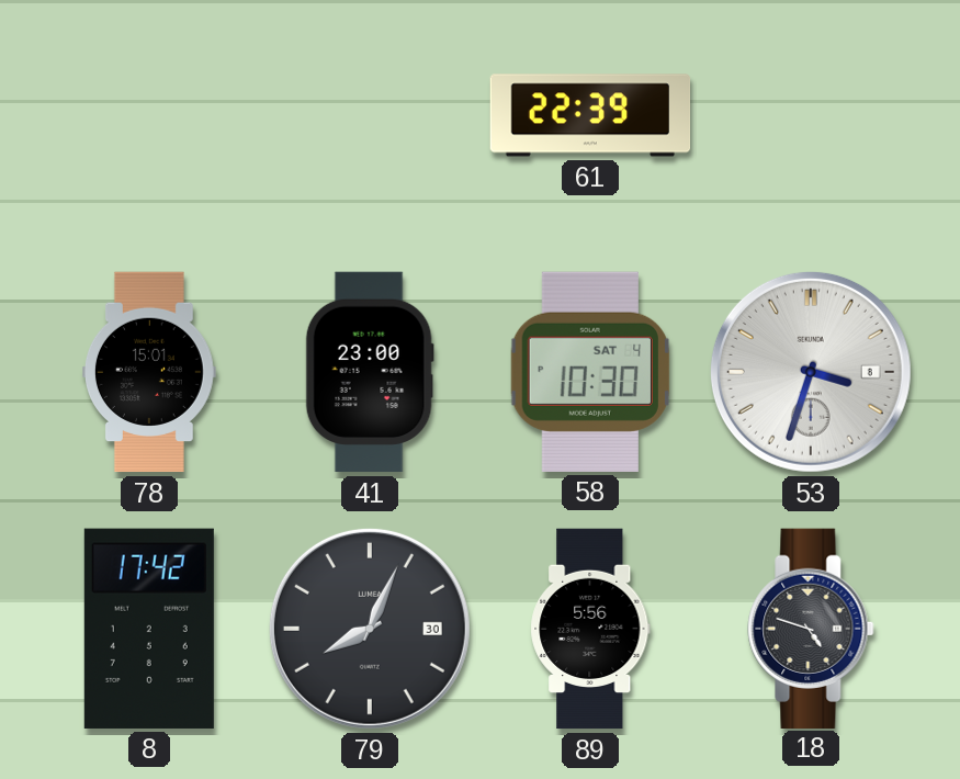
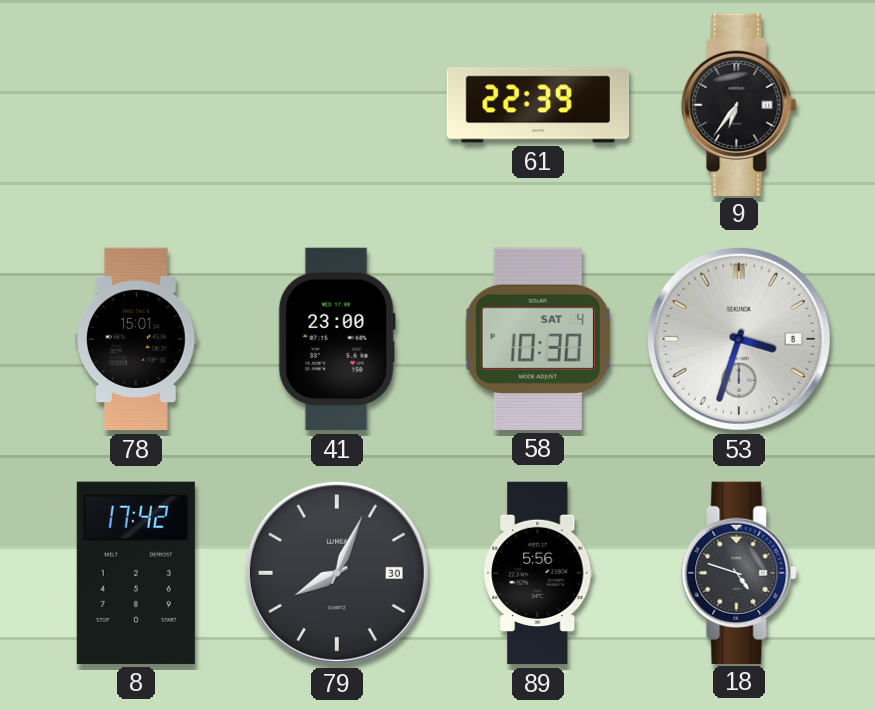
9: none -> 6:36 (739, 104)
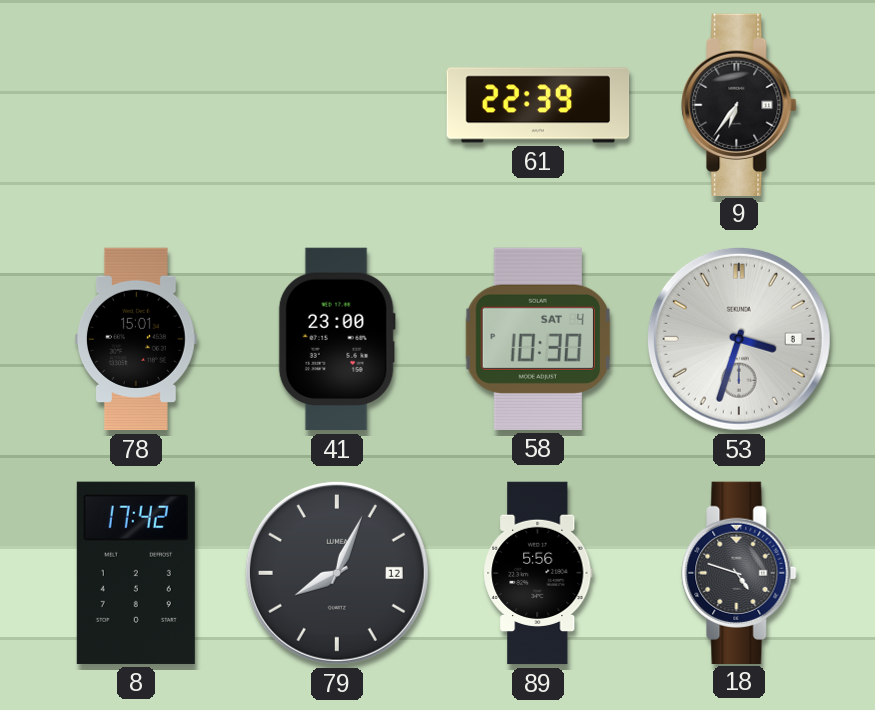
79 date: 30 -> 12 (337, 573)
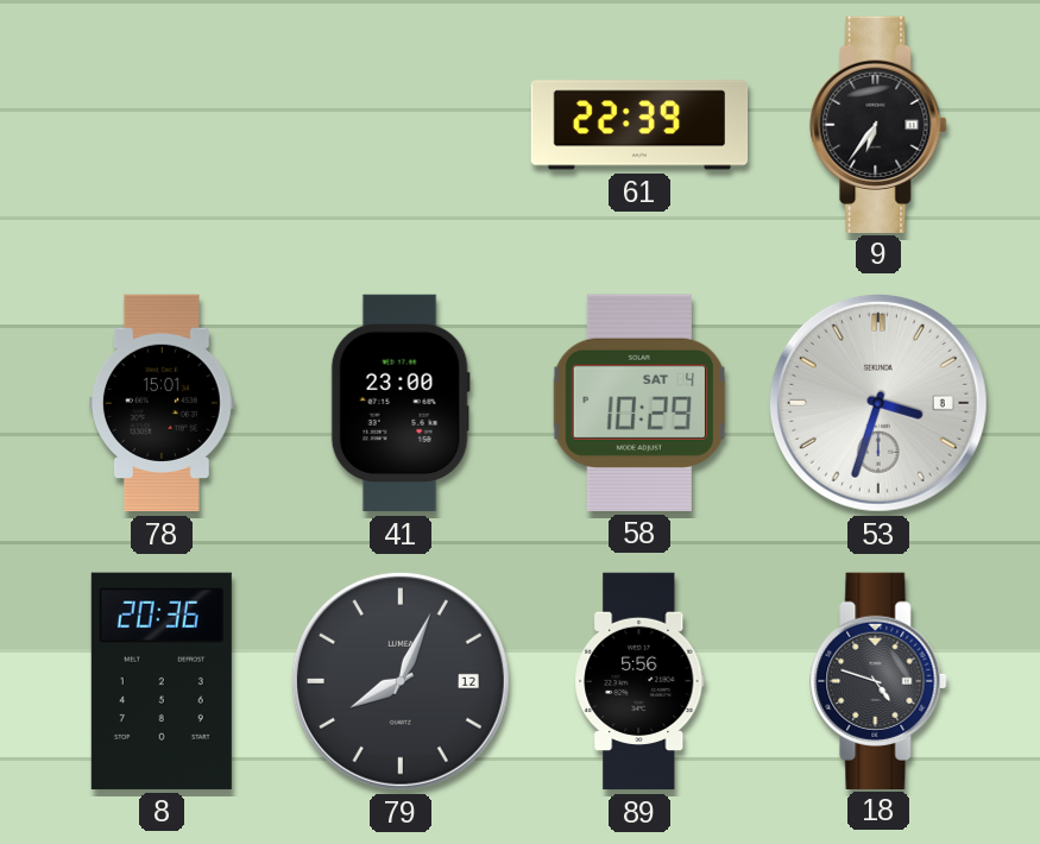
58: 10:30 -> 10:29 (639, 403)
8: 17:42 -> 20:36 (162, 681)
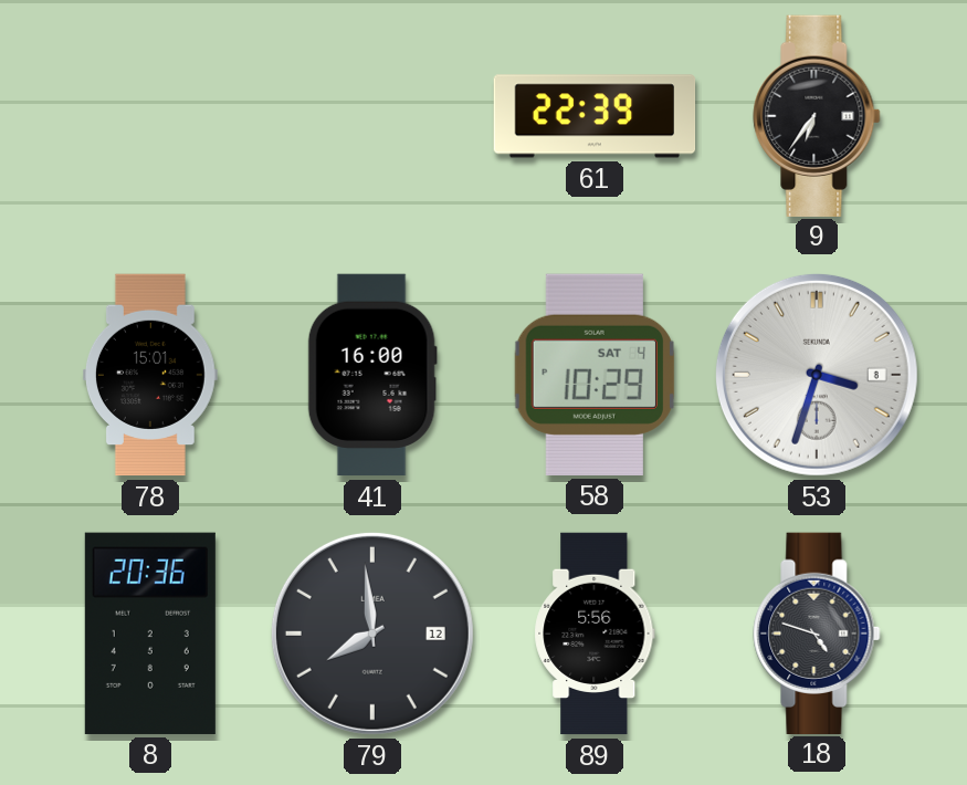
41: 23:00 -> 16:00 (372, 375)
79: 8:04 -> 7:59 (372, 634)
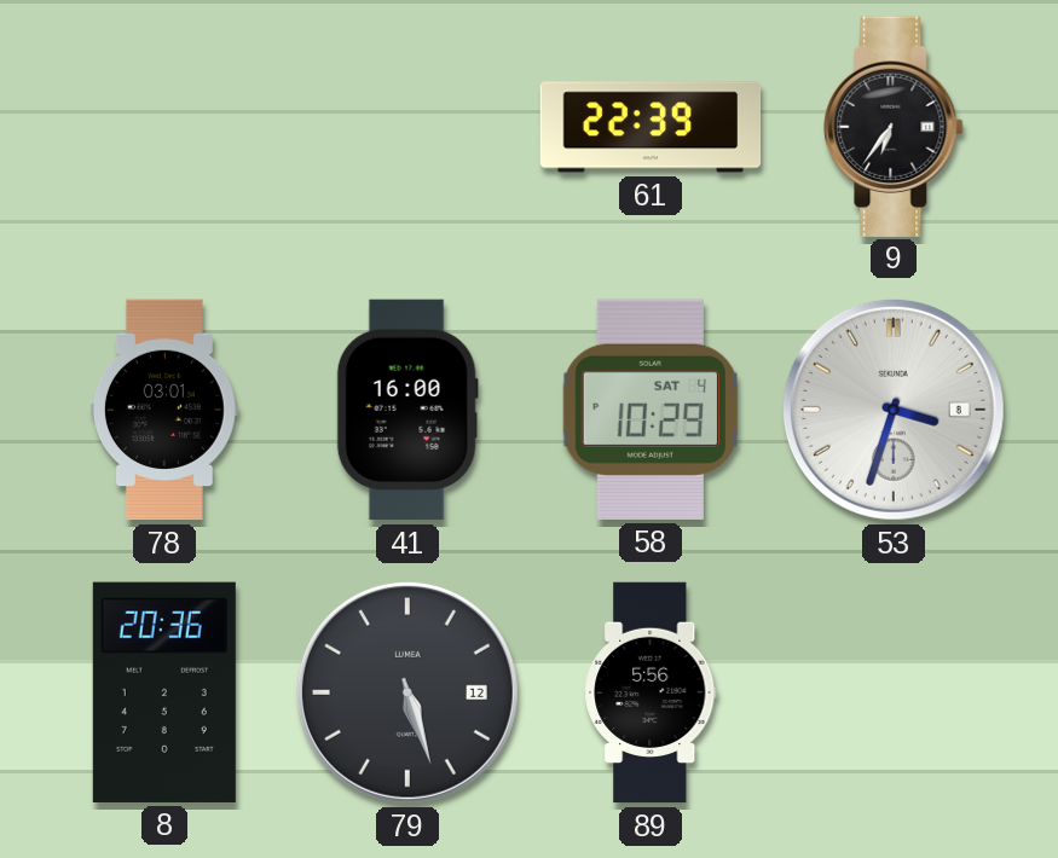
78: 15:01 -> 03:01 (164, 410)
79: 7:59 -> 5:27 (407, 692)
18: 4:48 -> none (817, 632)
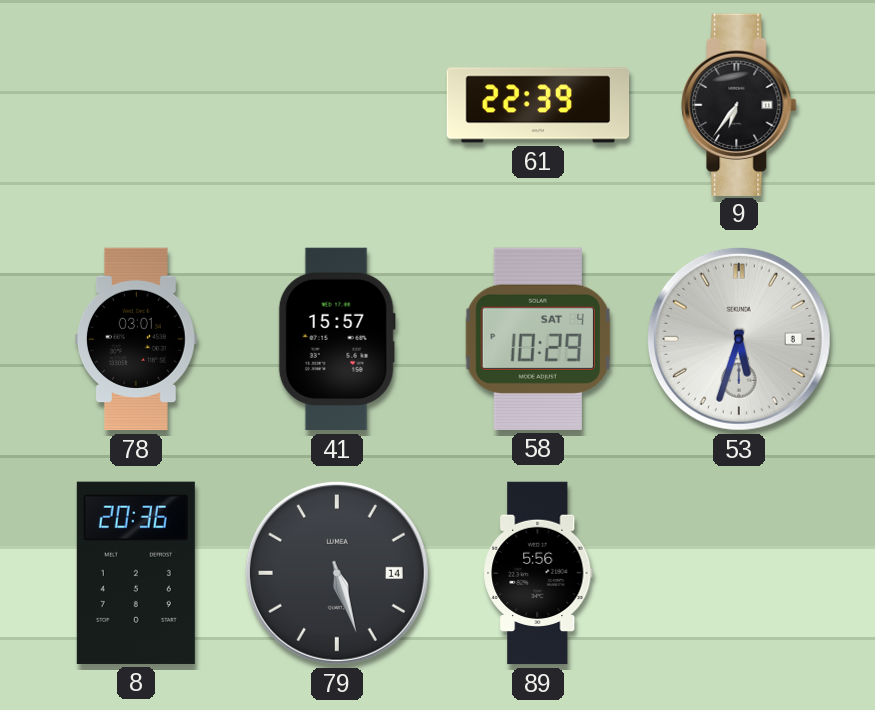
41: 16:00 -> 15:57 (337, 339)
53: 3:33 -> 5:33 (739, 339)
79 date: 12 -> 14 (337, 573)
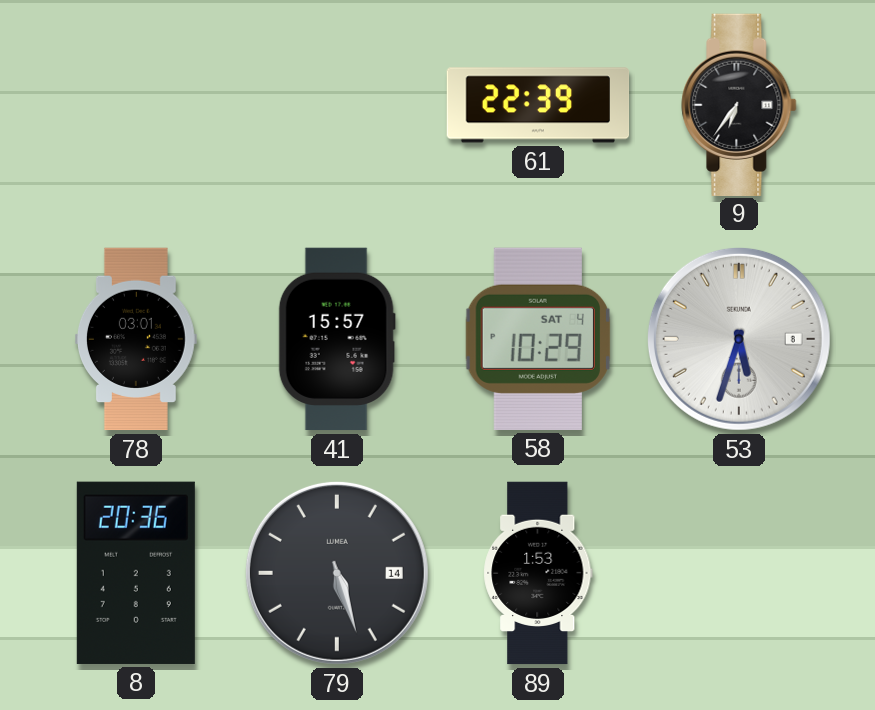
89: 5:56 -> 1:53 (538, 573)
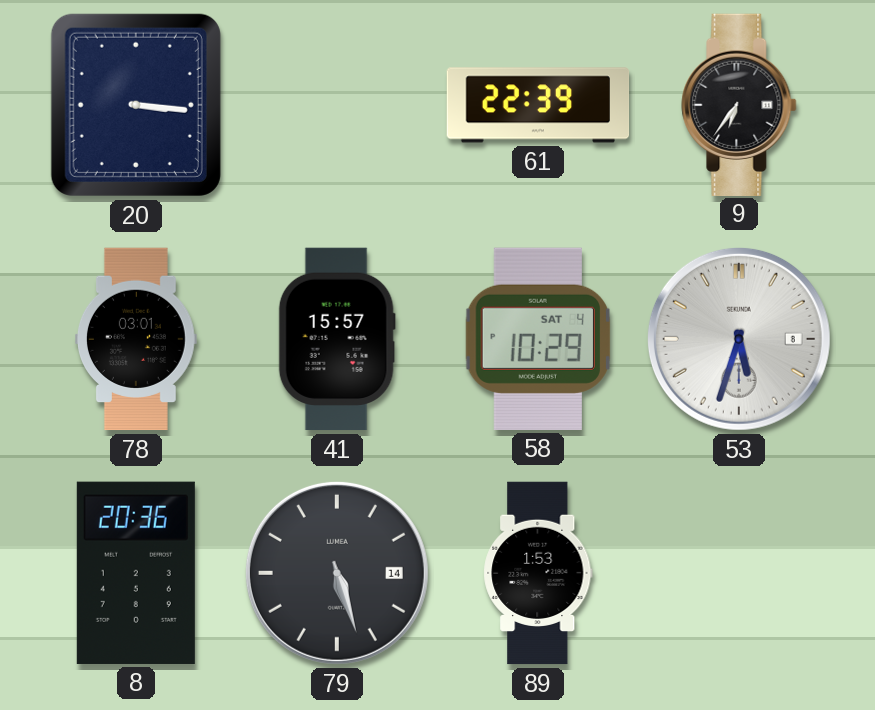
20: none -> 3:16 (136, 105)
